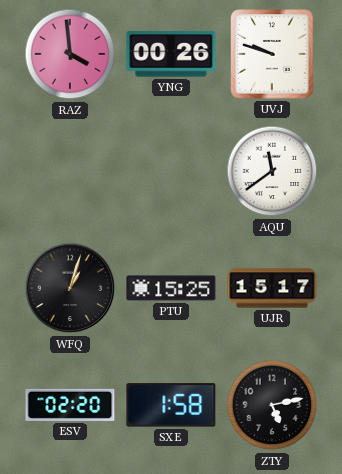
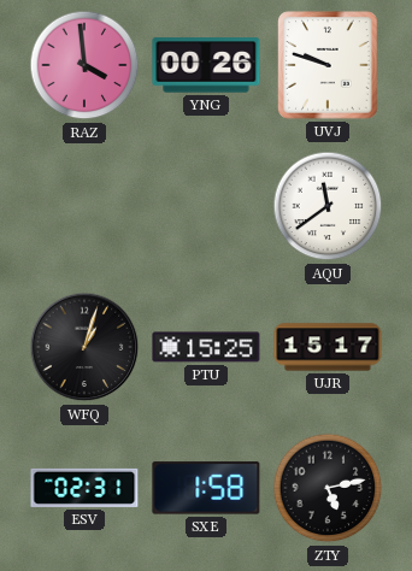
ESV: 02:20 -> 02:31 (84, 488)
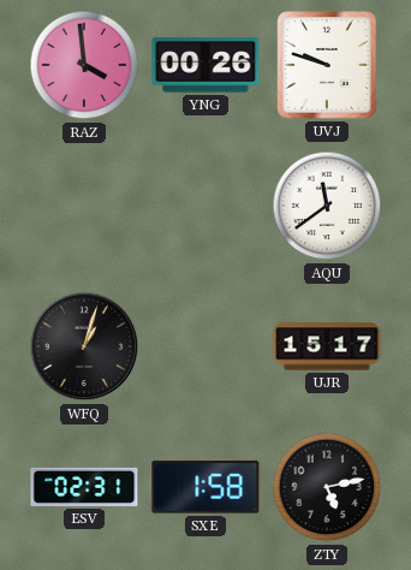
PTU: 15:25 -> none (206, 347)
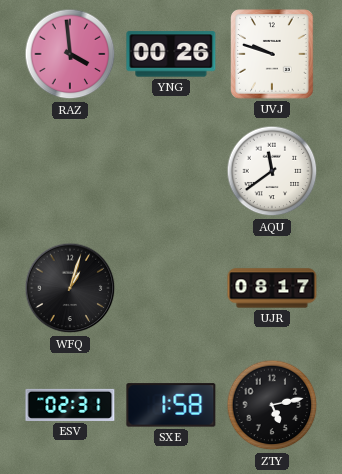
UJR: 15:17 -> 08:17 (272, 288)
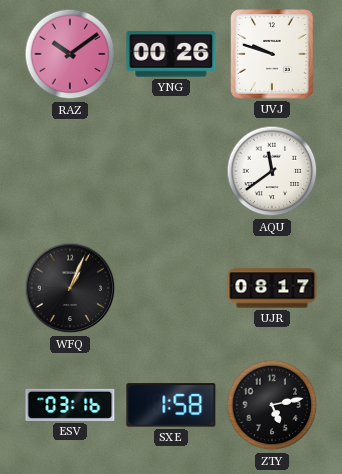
RAZ: 3:59 -> 10:09 (70, 54)
WFQ: 1:03 -> 1:04 (70, 288)
ESV: 02:31 -> 03:16 (70, 405)
